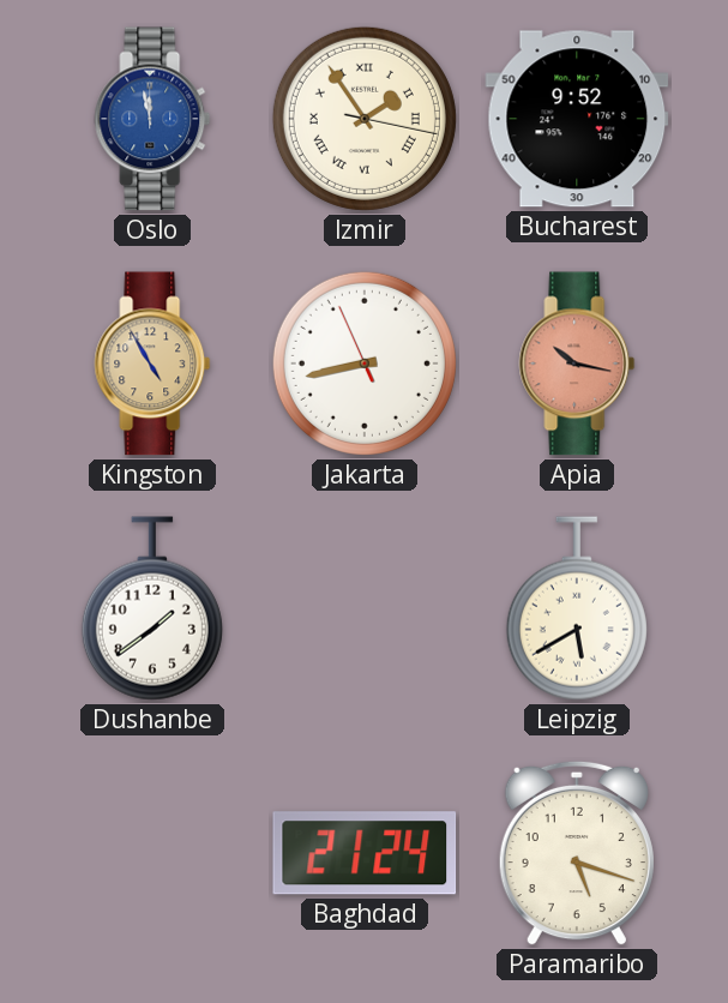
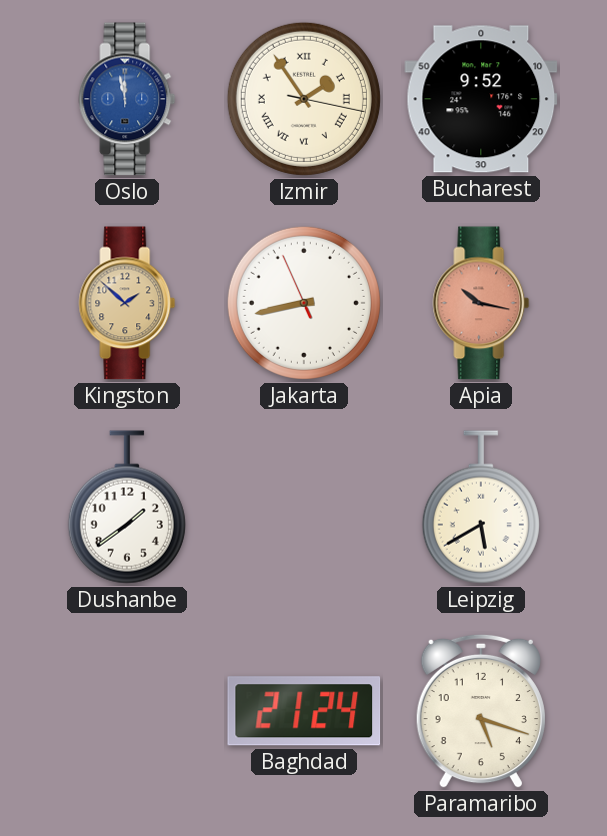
Kingston: 4:55 -> 1:52 (127, 303)
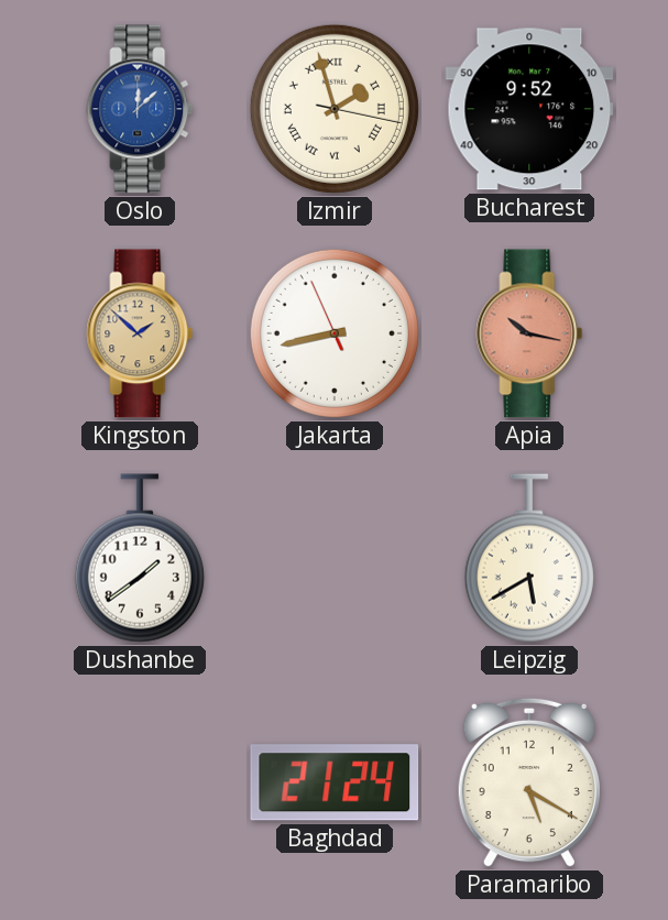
Oslo: 11:58 -> 12:08 (140, 109)
Izmir: 1:54 -> 1:57 (335, 109)
Paramaribo: 5:18 -> 5:20 (529, 782)
